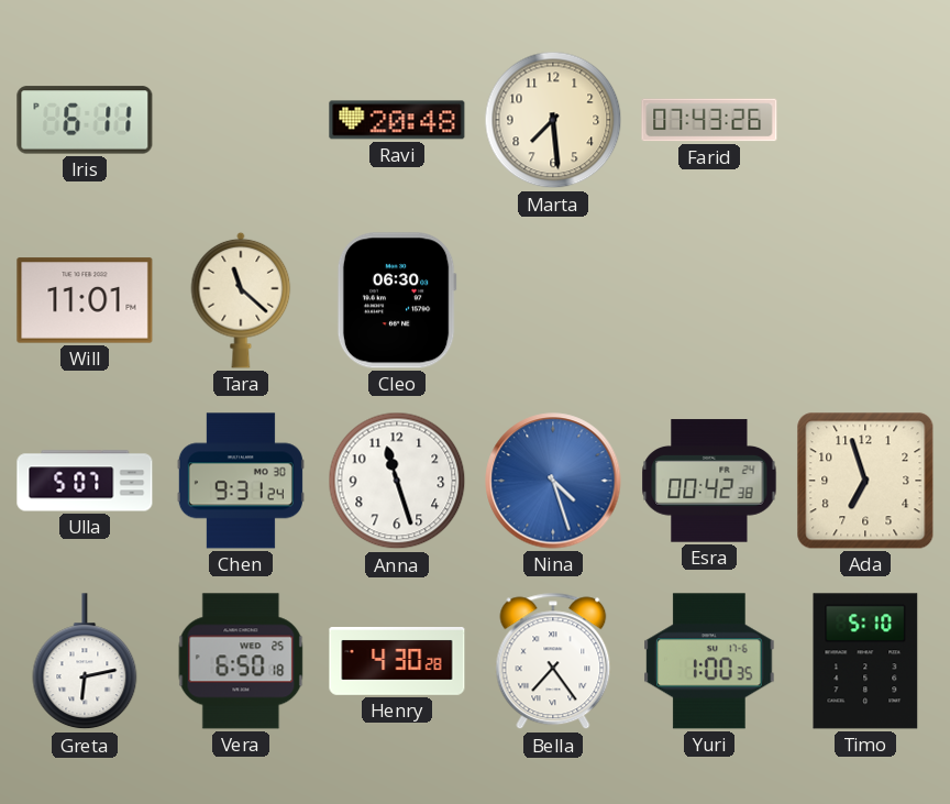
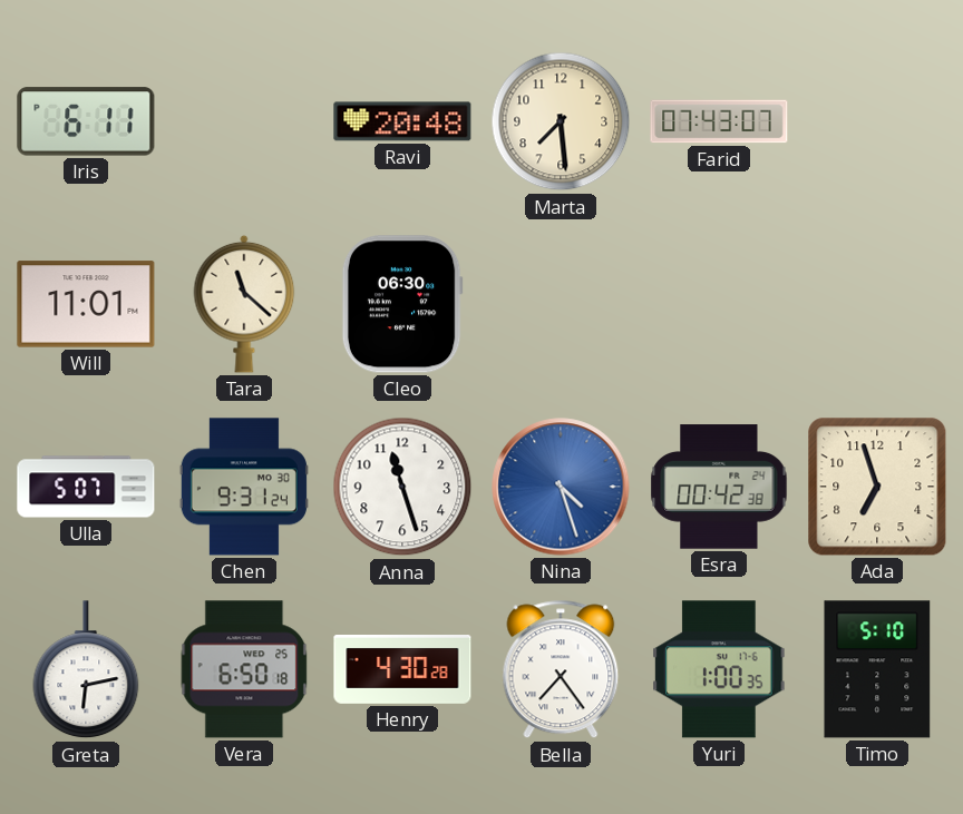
Farid: 07:43:26 -> 07:43:07 (719, 121)
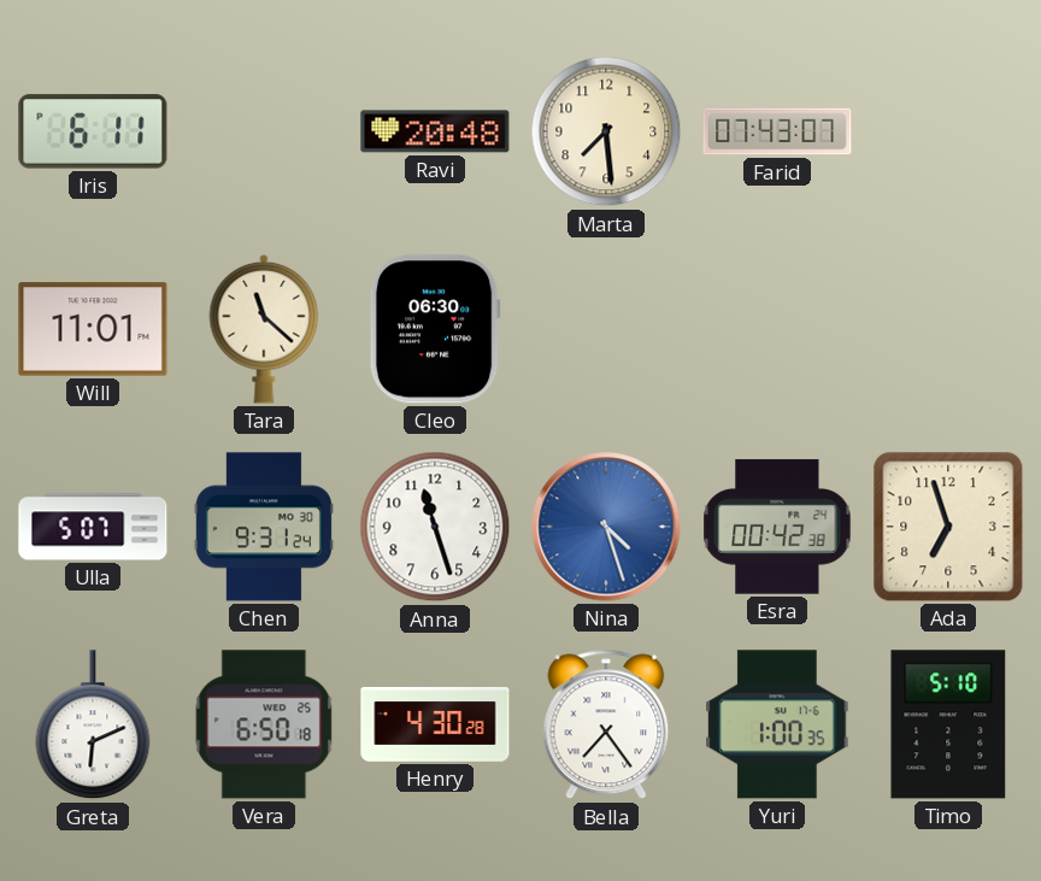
Greta: 6:13 -> 6:11 (93, 726)
